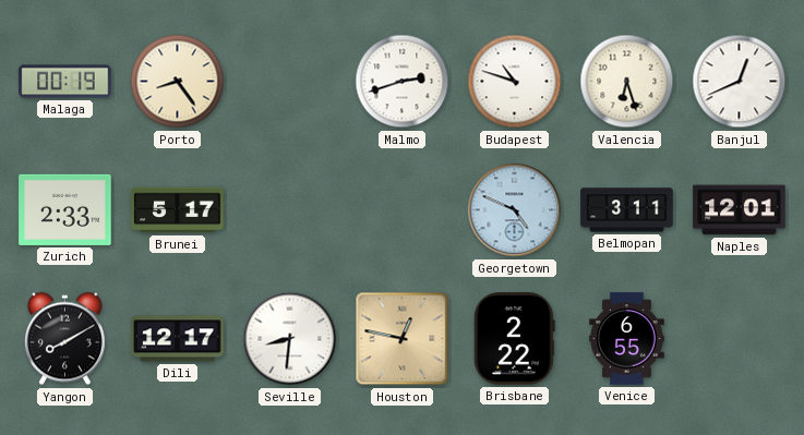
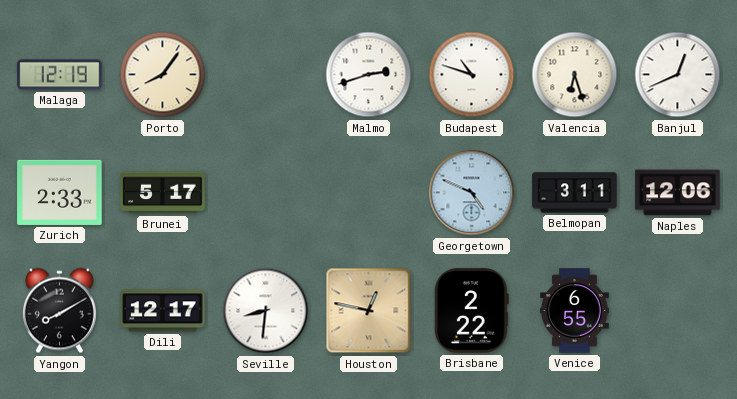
Malaga: 00:19 -> 12:19 (60, 75)
Porto: 8:24 -> 8:06 (163, 75)
Naples: 12:01 -> 12:06 (678, 193)
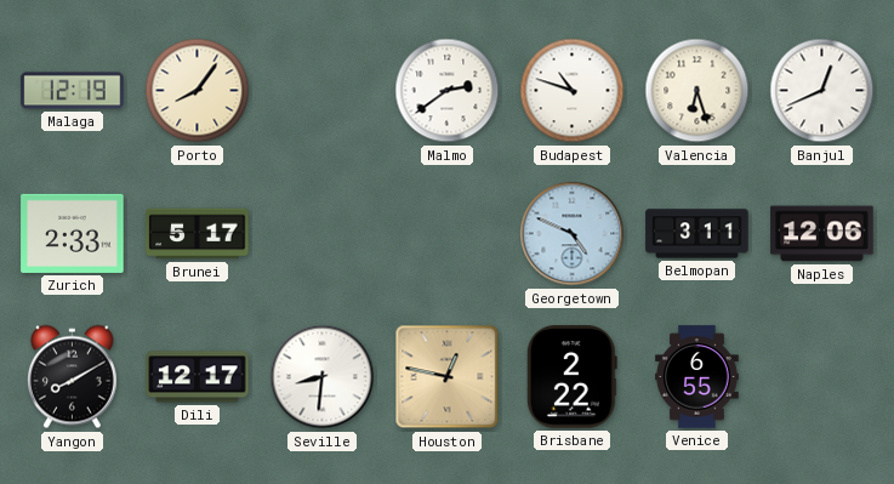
Malmo: 2:42 -> 2:39 (448, 91)
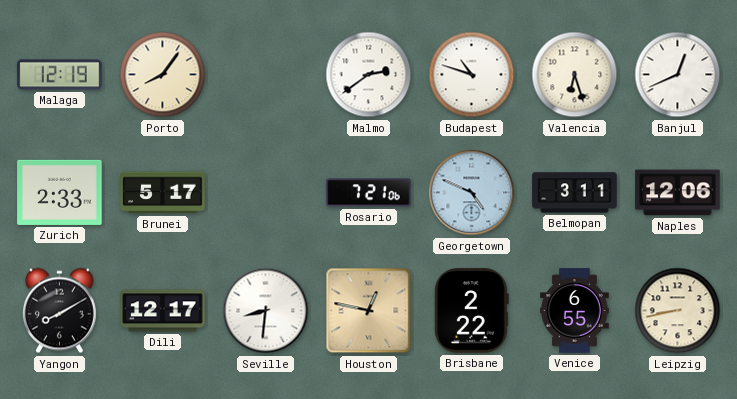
Rosario: none -> 7:21 (369, 193)
Leipzig: none -> 8:43 (678, 311)
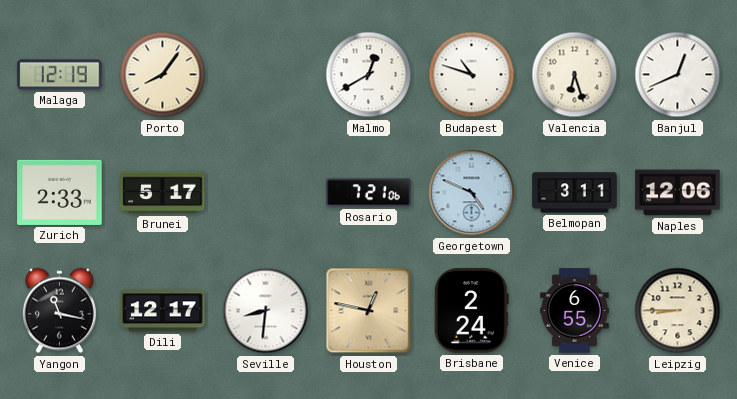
Malmo: 2:39 -> 12:40 (369, 75)
Yangon: 8:10 -> 11:17 (59, 311)
Brisbane: 2:22 -> 2:24 (471, 311)
Leipzig: 8:43 -> 8:45 (678, 311)
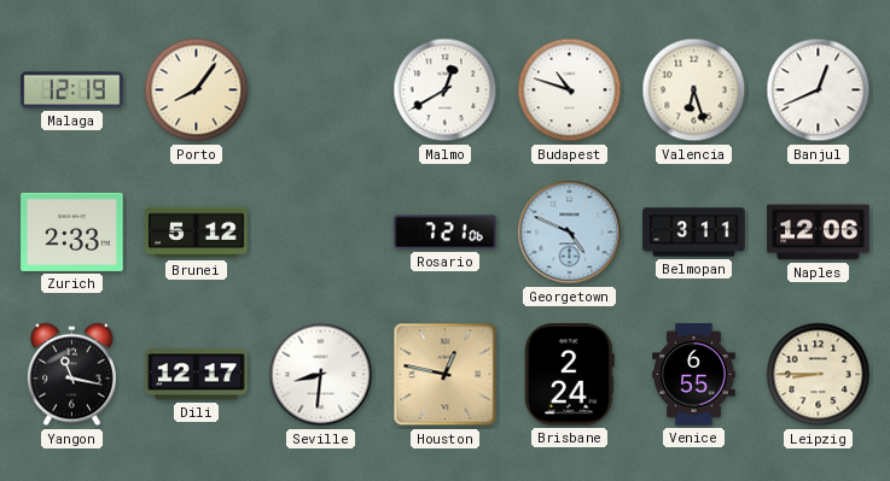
Brunei: 5:17 -> 5:12 (197, 233)
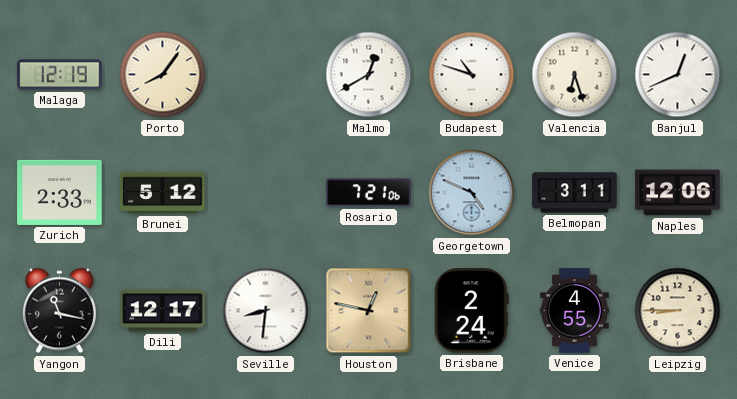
Venice: 6:55 -> 4:55 (575, 311)
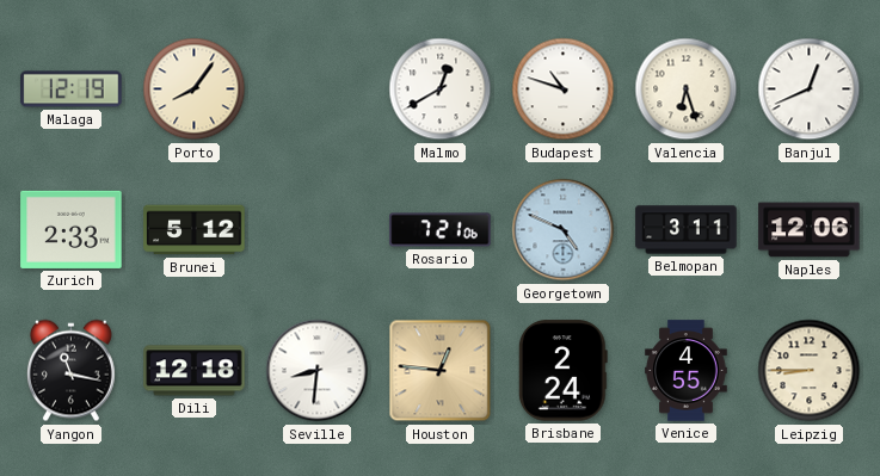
Dili: 12:17 -> 12:18 (195, 371)
Houston: 12:47 -> 12:46 (441, 371)
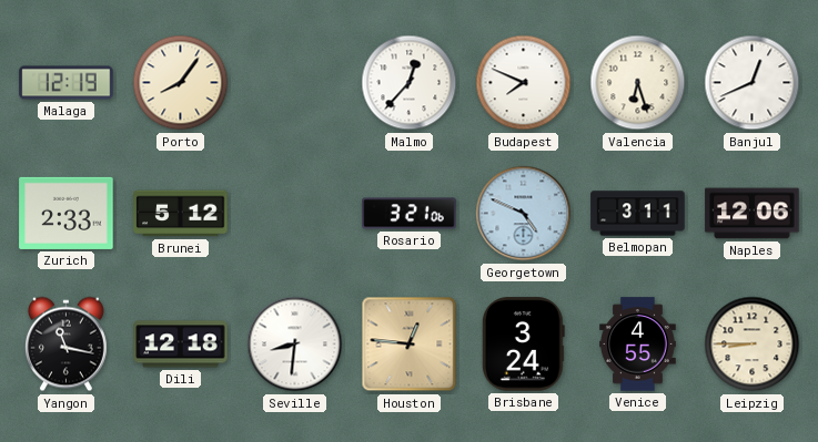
Malmo: 12:40 -> 12:37 (410, 83)
Budapest: 10:48 -> 7:49 (524, 83)
Rosario: 7:21 -> 3:21 (410, 214)
Brisbane: 2:24 -> 3:24 (523, 345)
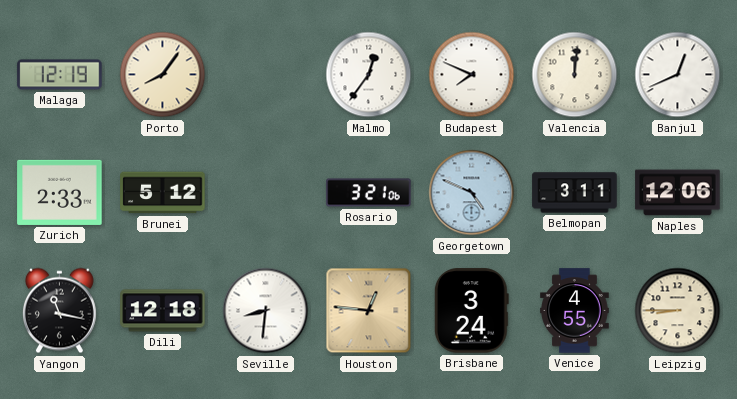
Malmo: 12:37 -> 12:36 (369, 75)
Valencia: 6:27 -> 12:01 (575, 75)
